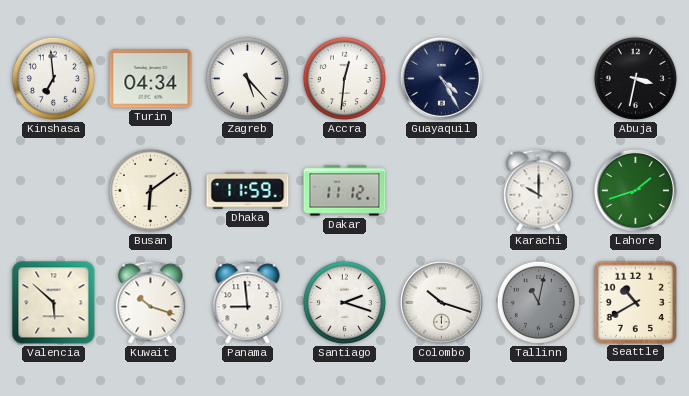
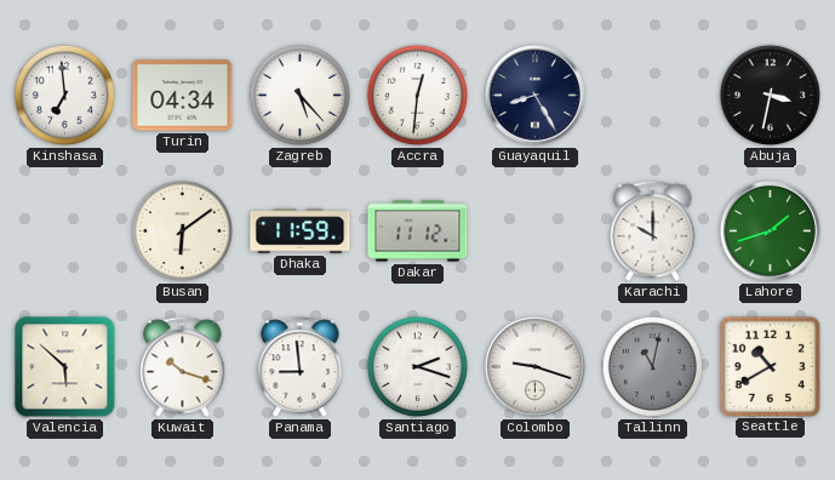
Guayaquil: 4:25 -> 8:25 (534, 95)
Colombo: 10:18 -> 9:18 (534, 366)
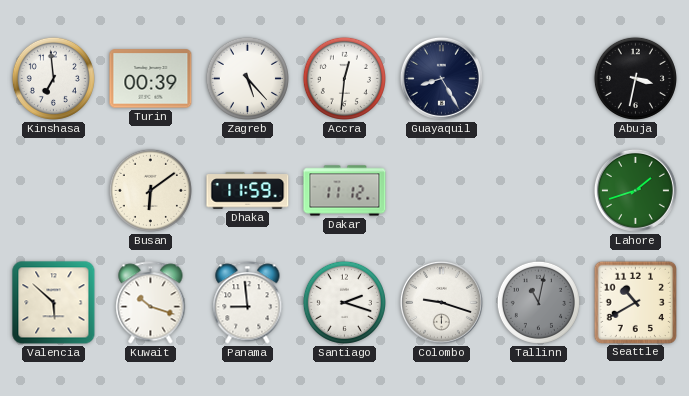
Turin: 04:34 -> 00:39 (151, 79)
Karachi: 10:00 -> none (653, 232)
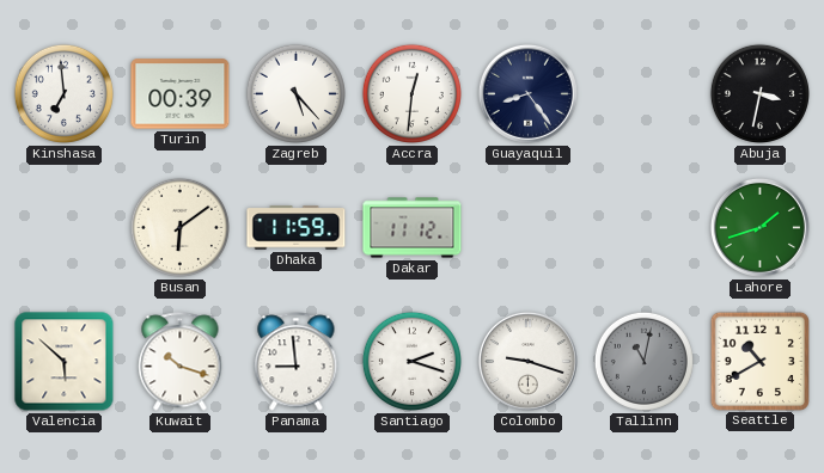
Guayaquil: 8:25 -> 8:24 (527, 93)
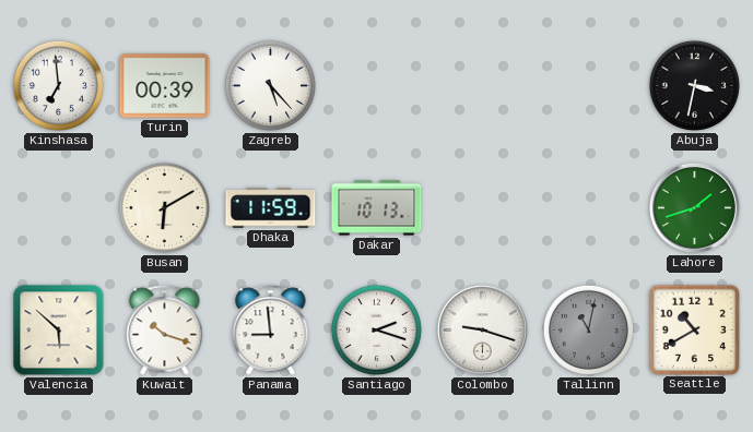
Accra: 12:31 -> none (411, 93)
Guayaquil: 8:24 -> none (527, 93)
Busan: 6:09 -> 6:10 (164, 207)
Dakar: 11:12 -> 10:13 (377, 208)
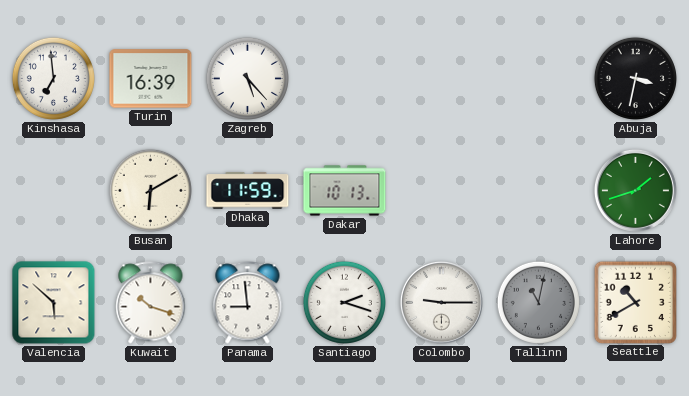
Turin: 00:39 -> 16:39 (151, 79)
Colombo: 9:18 -> 9:15 (441, 302)
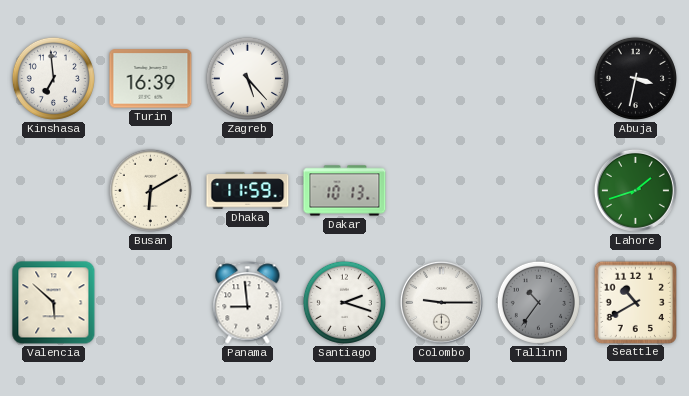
Kuwait: 10:18 -> none (151, 303)
Tallinn: 11:02 -> 10:36 (538, 302)
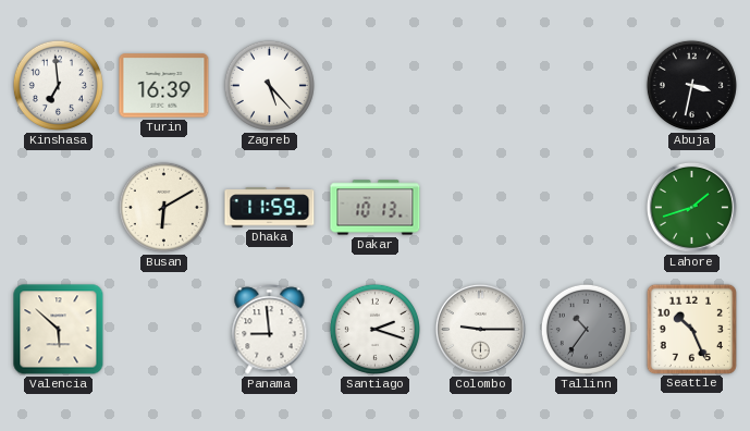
Seattle: 10:40 -> 10:26 (691, 329)
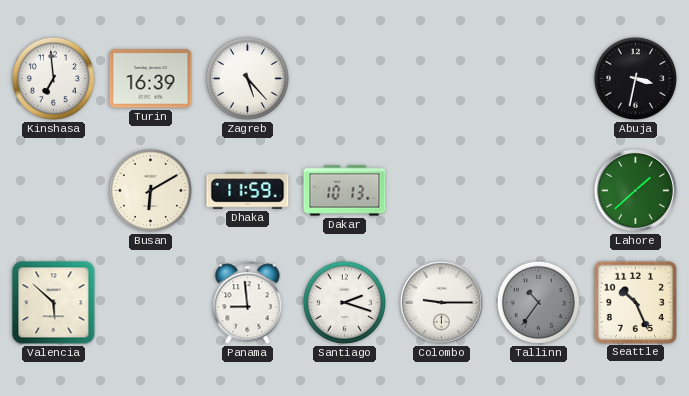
Lahore: 1:42 -> 1:38 (635, 190)
